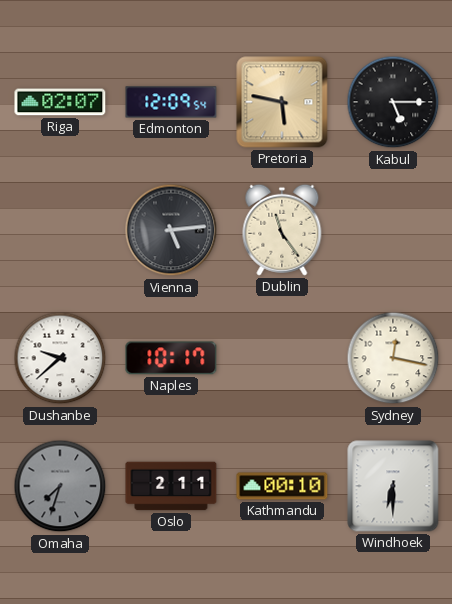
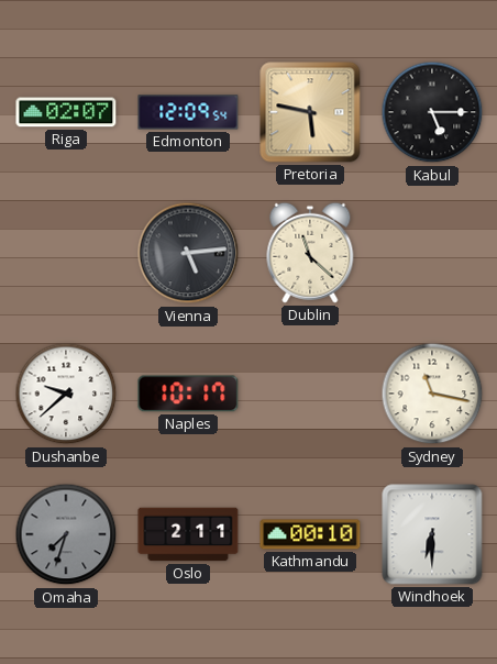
Dublin: 11:24 -> 11:22 (310, 253)
Sydney: 12:17 -> 11:17 (432, 394)
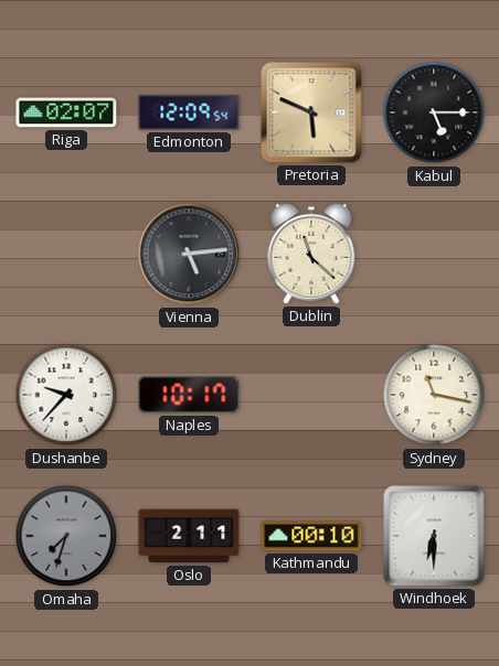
Pretoria: 5:47 -> 5:49 (311, 112)
Dushanbe: 9:38 -> 9:37 (66, 395)
